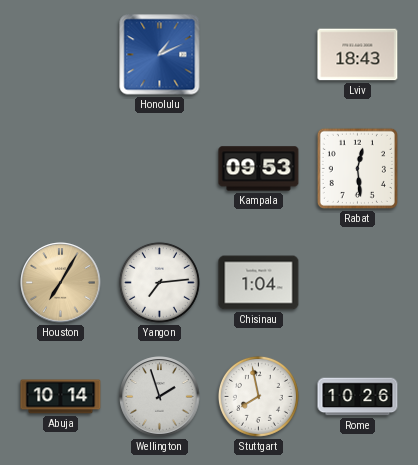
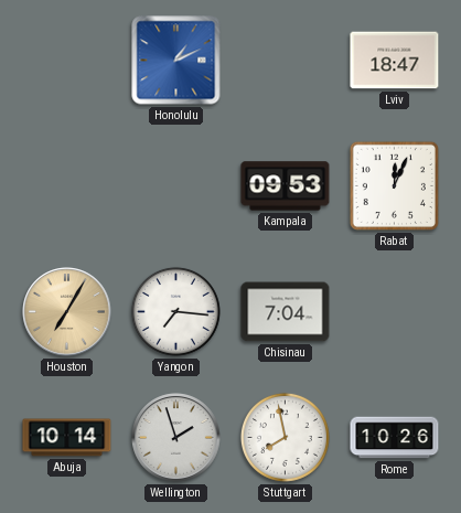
Lviv: 18:43 -> 18:47 (395, 61)
Rabat: 12:29 -> 12:04 (394, 185)
Yangon: 7:14 -> 7:16 (175, 311)
Chisinau: 1:04 -> 7:04 (286, 312)
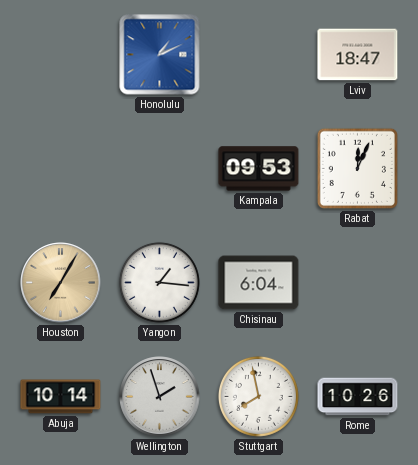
Yangon: 7:16 -> 1:16 (159, 282)
Chisinau: 7:04 -> 6:04 (259, 283)
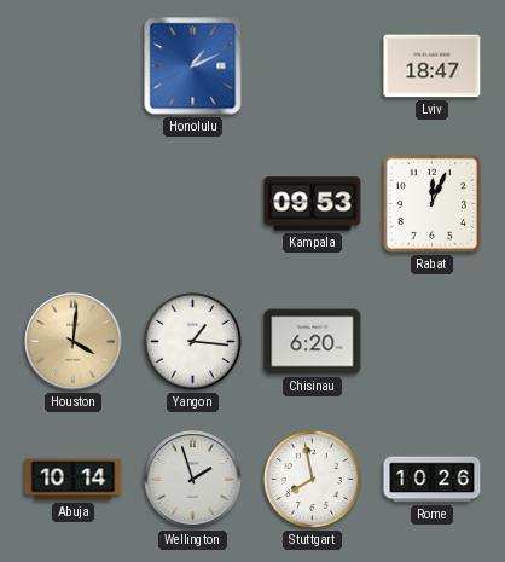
Houston: 7:05 -> 4:01 (74, 342)
Chisinau: 6:04 -> 6:20 (313, 342)
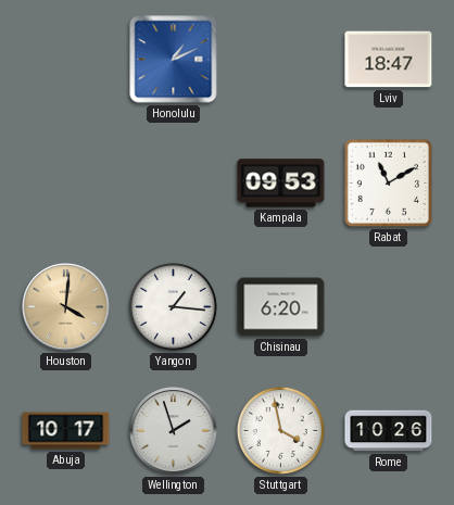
Rabat: 12:04 -> 11:10 (388, 182)
Abuja: 10:14 -> 10:17 (66, 431)
Stuttgart: 7:58 -> 3:58 (280, 430)
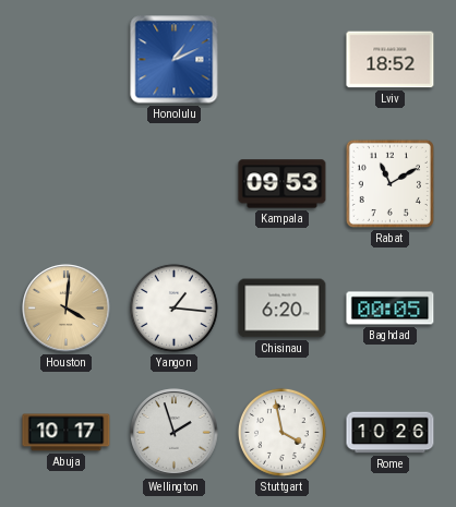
Lviv: 18:47 -> 18:52 (391, 60)
Baghdad: none -> 00:05 (391, 309)
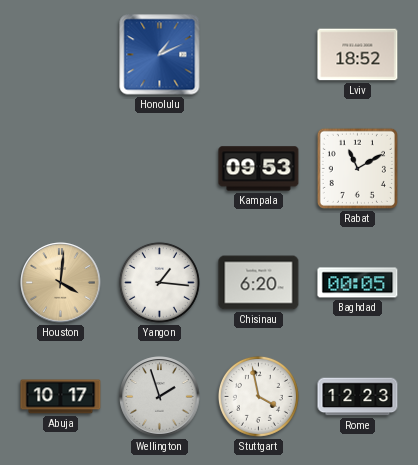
Rome: 10:26 -> 12:23 (358, 397)
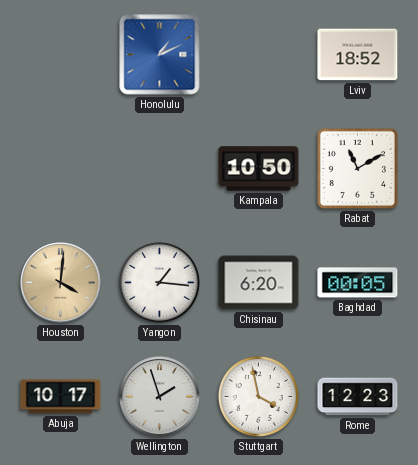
Kampala: 09:53 -> 10:50 (259, 169)
